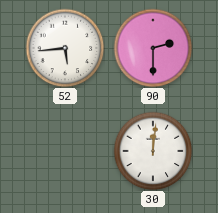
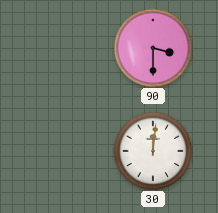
52: 5:44 -> none (65, 48)
90: 2:30 -> 3:30 (153, 48)
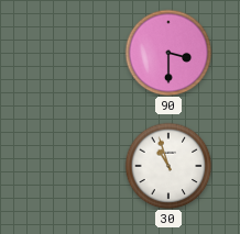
30: 12:01 -> 10:57 (168, 166)
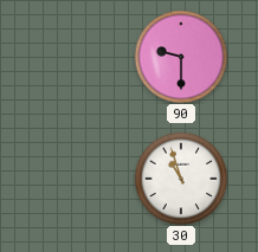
90: 3:30 -> 9:30 (181, 57)
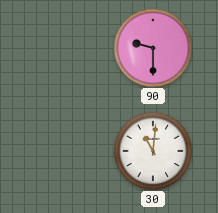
30: 10:57 -> 11:01 (153, 151)
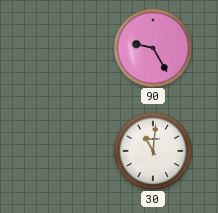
90: 9:30 -> 9:25 (153, 48)
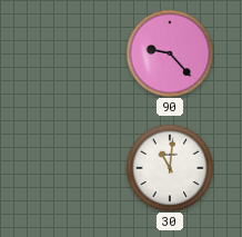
90: 9:25 -> 9:23 (170, 53)
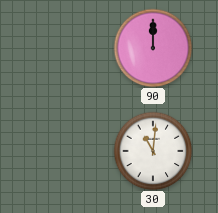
90: 9:23 -> 12:00 (153, 48)
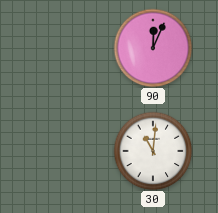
90: 12:00 -> 12:04 (153, 48)
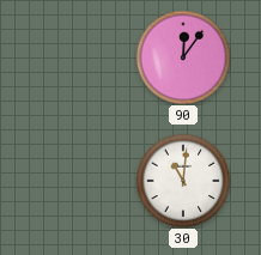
90: 12:04 -> 12:06 (183, 57)
